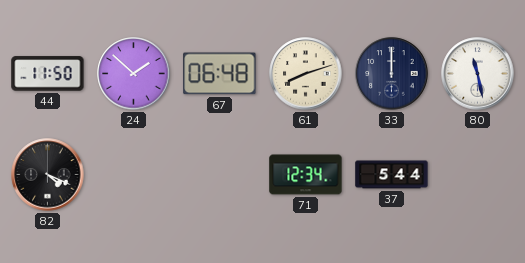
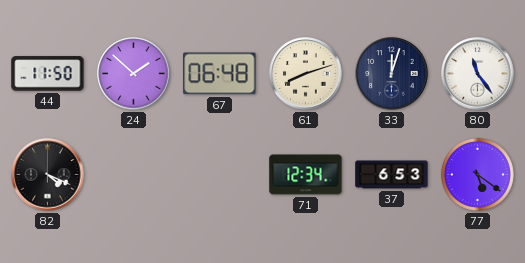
33: 12:00 -> 12:03 (392, 74)
80: 11:28 -> 11:24 (478, 74)
37: 5:44 -> 6:53 (392, 175)
77: none -> 5:21 (477, 174)
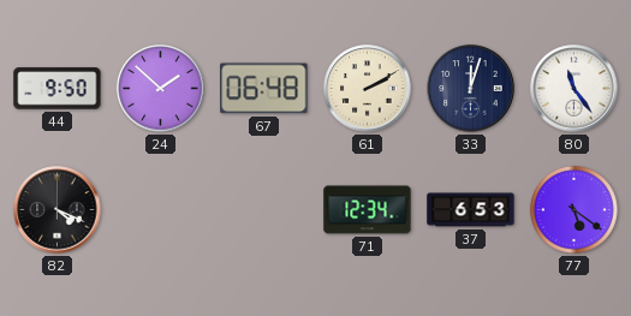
44: 11:50 -> 9:50 (58, 89)
61: 8:12 -> 2:10 (368, 89)
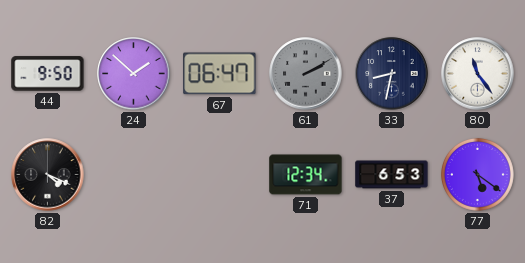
67: 06:48 -> 06:47 (220, 74)
61 dial: cream -> grey (306, 74)
33: 12:03 -> 8:32 (392, 74)
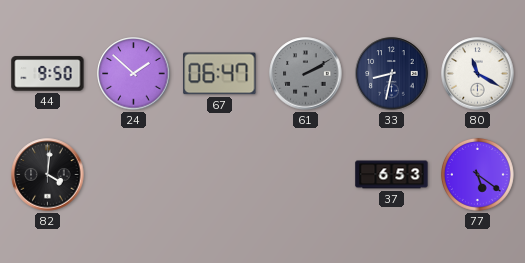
80: 11:24 -> 11:20 (478, 74)
82: 4:19 -> 4:01 (48, 175)
71: 12:34 -> none (306, 175)
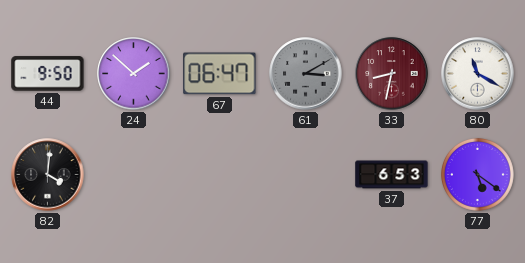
61: 2:10 -> 3:10 (306, 74)
33 dial: navy -> burgundy (392, 74)
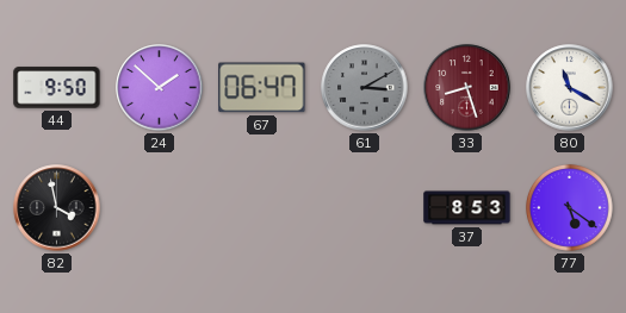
33: 8:32 -> 8:27 (467, 88)
82: 4:01 -> 3:58 (57, 208)
37: 6:53 -> 8:53 (467, 208)
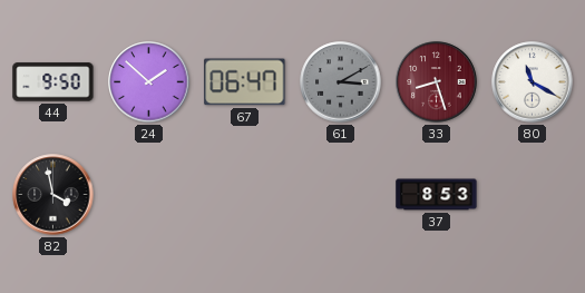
77: 5:21 -> none (569, 207)
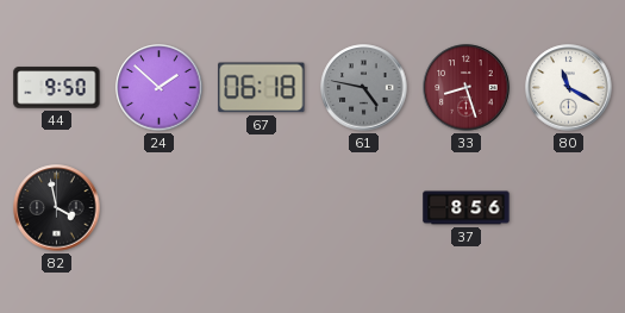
67: 06:47 -> 06:18 (262, 88)
61: 3:10 -> 4:47 (364, 88)
37: 8:53 -> 8:56 (467, 208)
